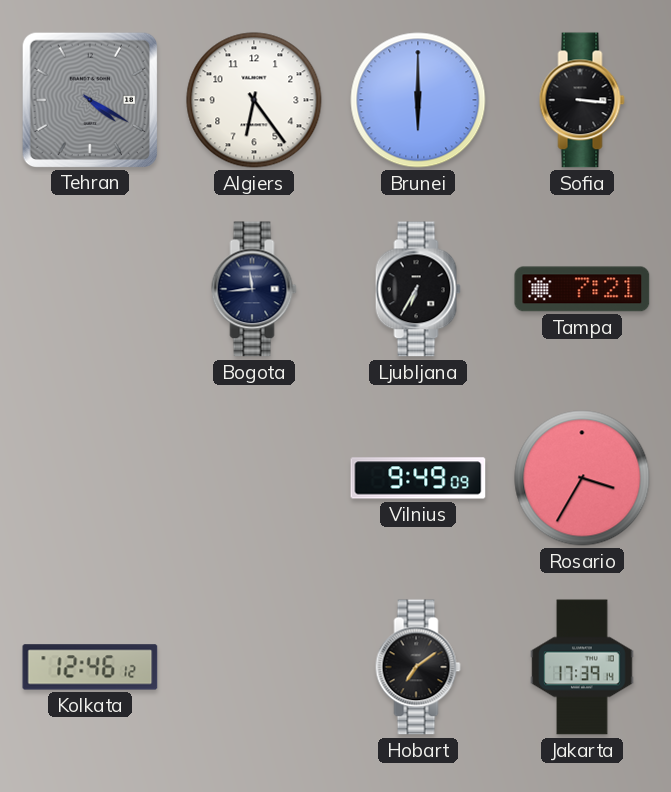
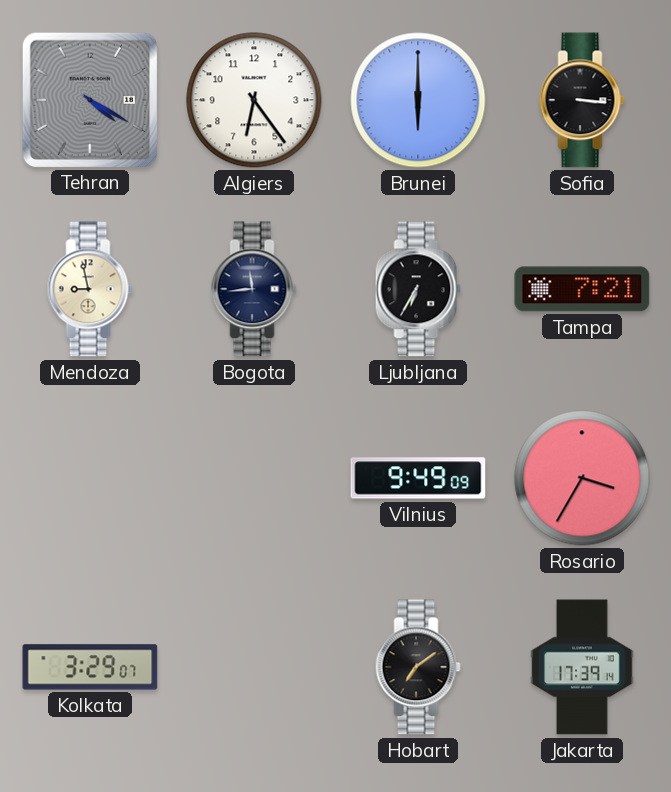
Mendoza: none -> 8:58 (90, 289)
Kolkata: 12:46 -> 3:29 (90, 667)
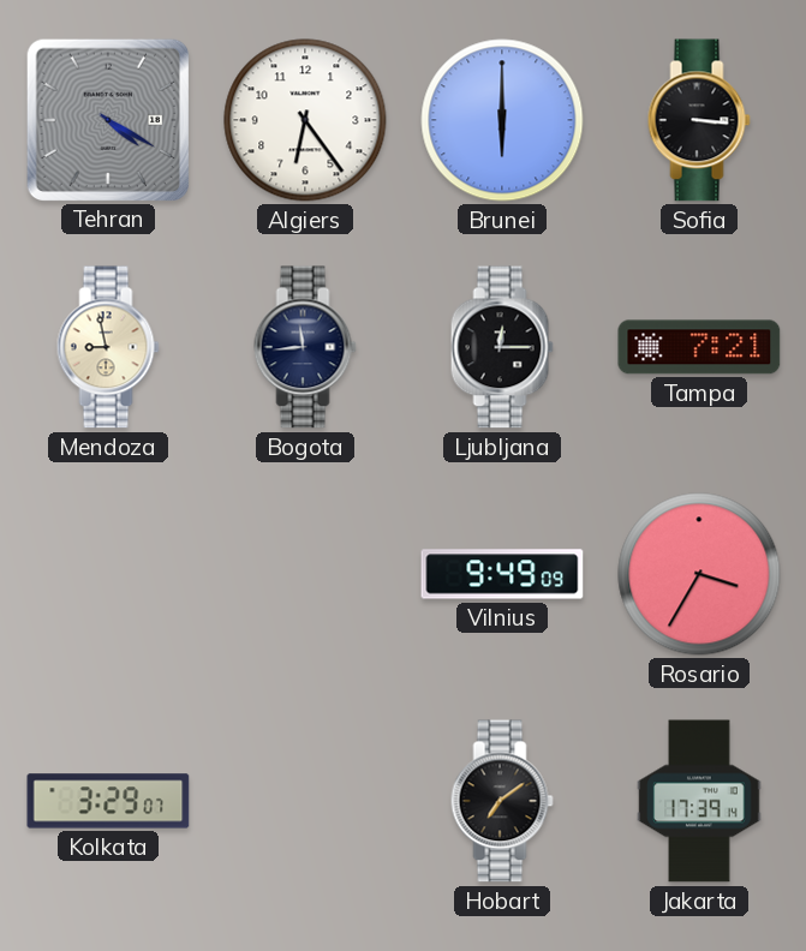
Ljubljana: 6:35 -> 12:15 (502, 347)
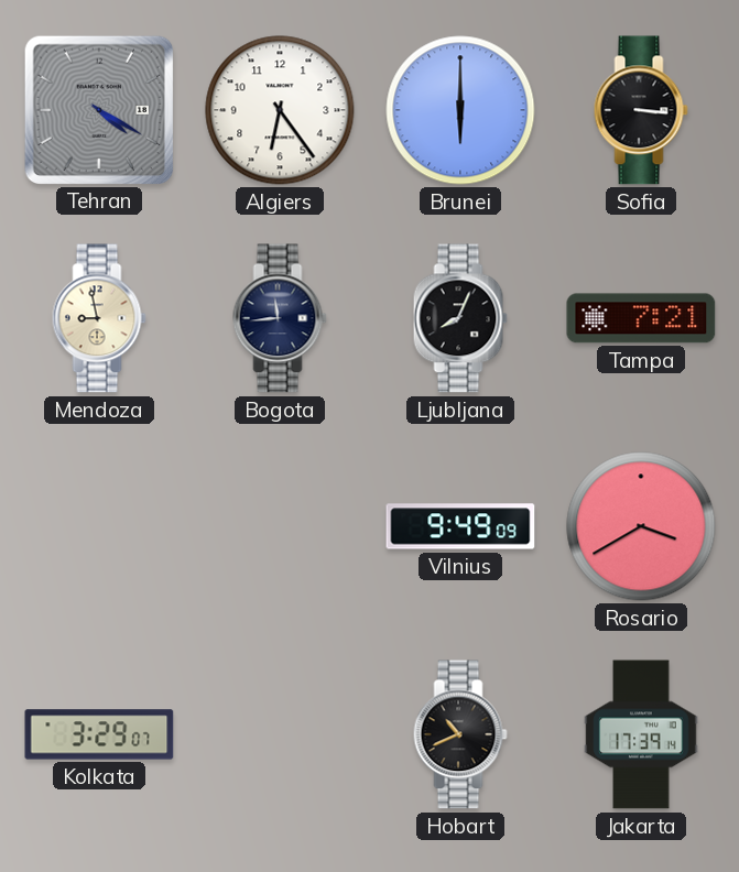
Ljubljana: 12:15 -> 8:04 (460, 318)
Rosario: 3:35 -> 3:40 (641, 526)
Hobart: 7:09 -> 10:41 (460, 734)
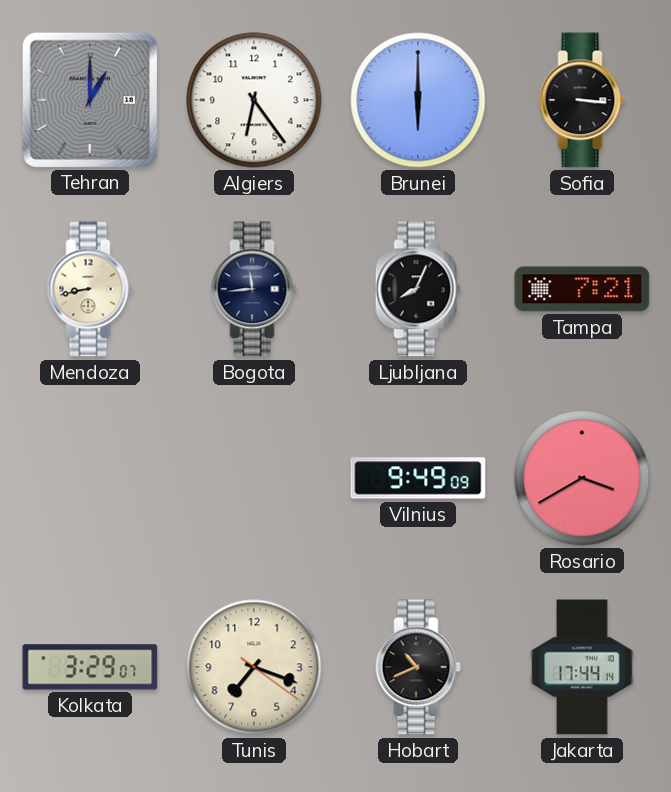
Tehran: 4:20 -> 1:00 (89, 99)
Mendoza: 8:58 -> 8:43 (90, 289)
Tunis: none -> 7:18 (254, 667)
Jakarta: 17:39 -> 17:44 (582, 667)
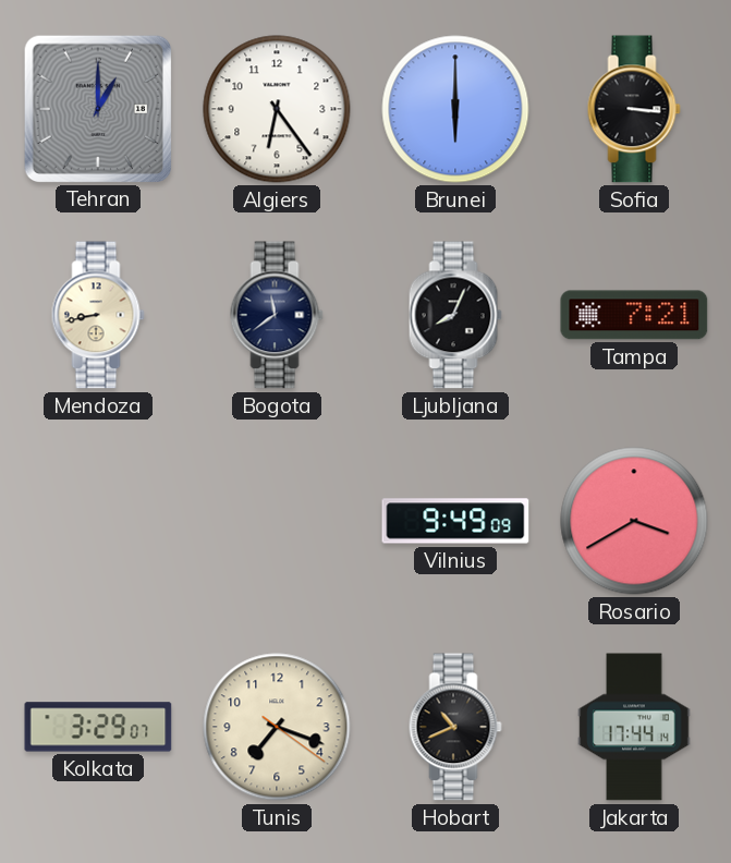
Bogota: 11:44 -> 11:39 (277, 315)
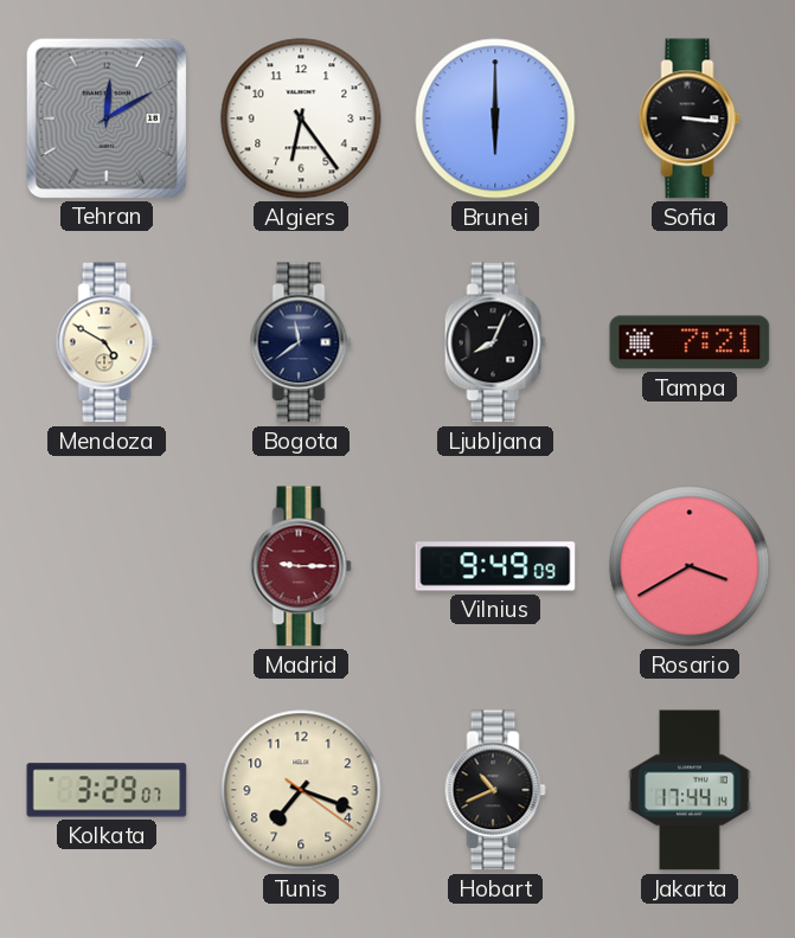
Tehran: 1:00 -> 12:10 (105, 117)
Mendoza: 8:43 -> 4:50 (107, 342)
Madrid: none -> 9:15 (301, 566)
